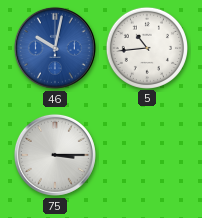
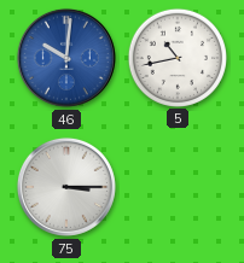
46: 10:02 -> 10:01 (66, 58)
5: 10:44 -> 10:43 (176, 57)
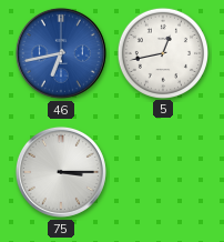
46: 10:01 -> 6:43 (61, 53)
5: 10:43 -> 12:43 (162, 52)
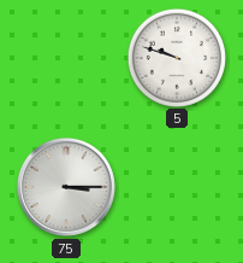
46: 6:43 -> none (61, 53)
5: 12:43 -> 9:48 (176, 57)
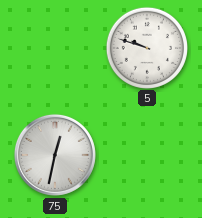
75: 3:15 -> 12:32 (55, 155)
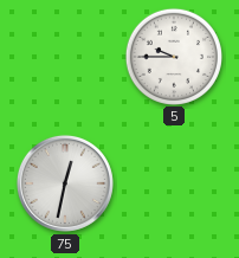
5: 9:48 -> 9:45 (173, 56)
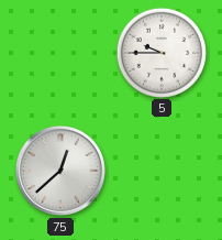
75: 12:32 -> 12:38 (60, 171)
